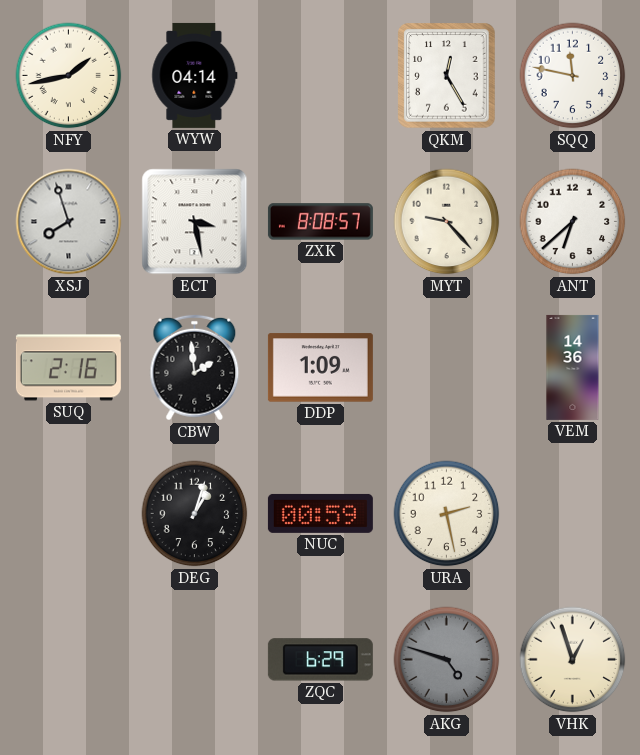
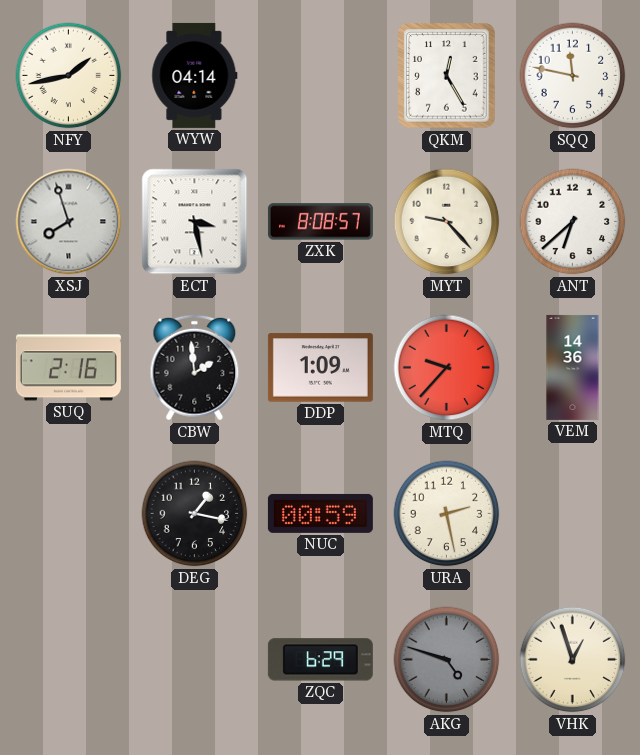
MTQ: none -> 9:37 (447, 368)
DEG: 1:03 -> 1:17 (195, 514)
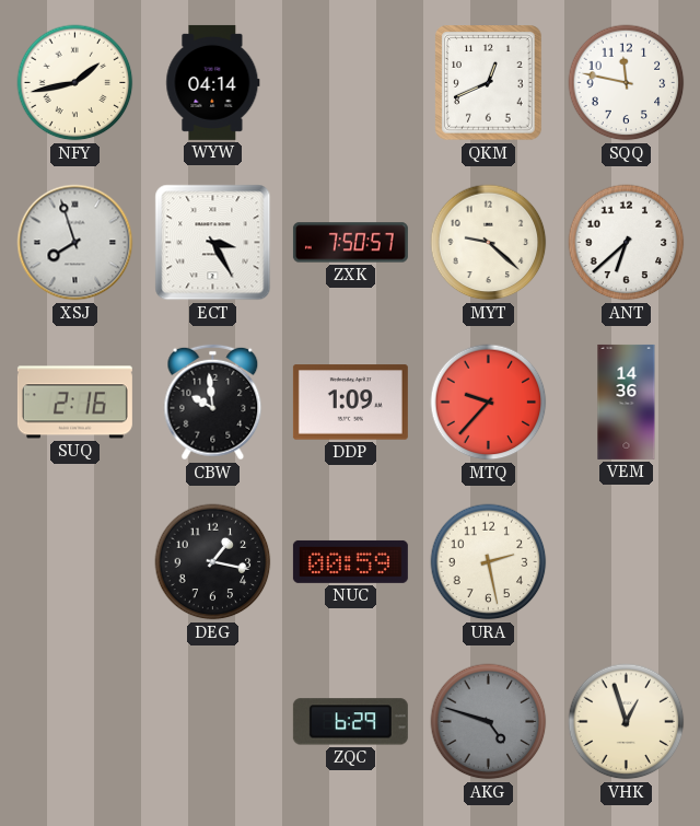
QKM: 12:25 -> 12:41 (489, 83)
ECT: 3:28 -> 3:25 (213, 243)
ZXK: 8:08 -> 7:50 (350, 243)
MYT: 9:23 -> 9:22 (489, 243)
CBW: 1:59 -> 9:59 (213, 403)
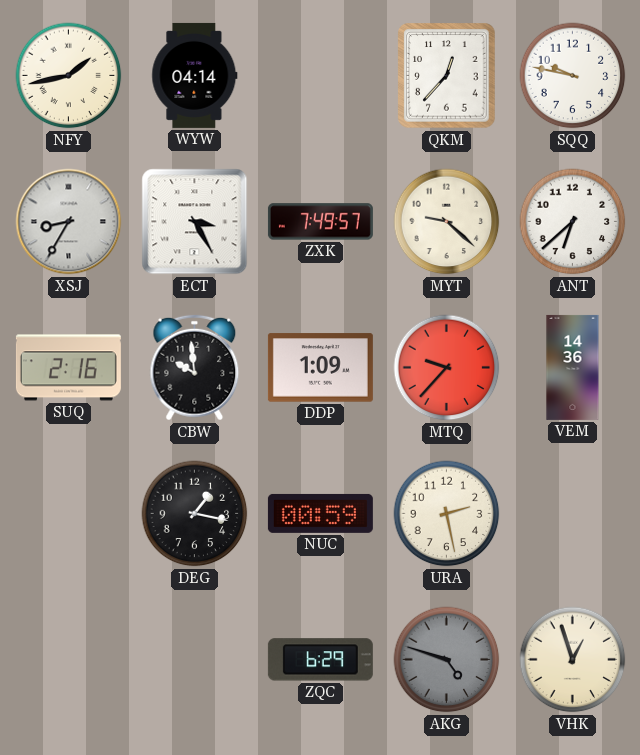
QKM: 12:41 -> 12:37 (447, 76)
SQQ: 11:47 -> 9:47 (573, 76)
XSJ: 7:57 -> 8:35 (69, 222)
ZXK: 7:50 -> 7:49 (320, 222)
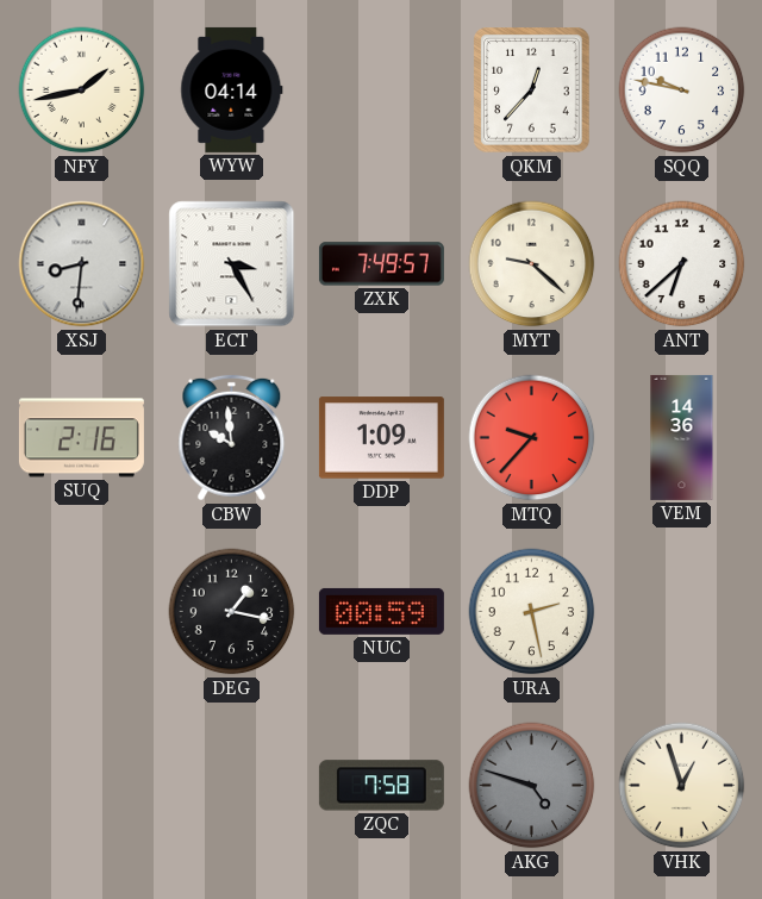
XSJ: 8:35 -> 8:31 (82, 264)
ZQC: 6:29 -> 7:58 (381, 786)
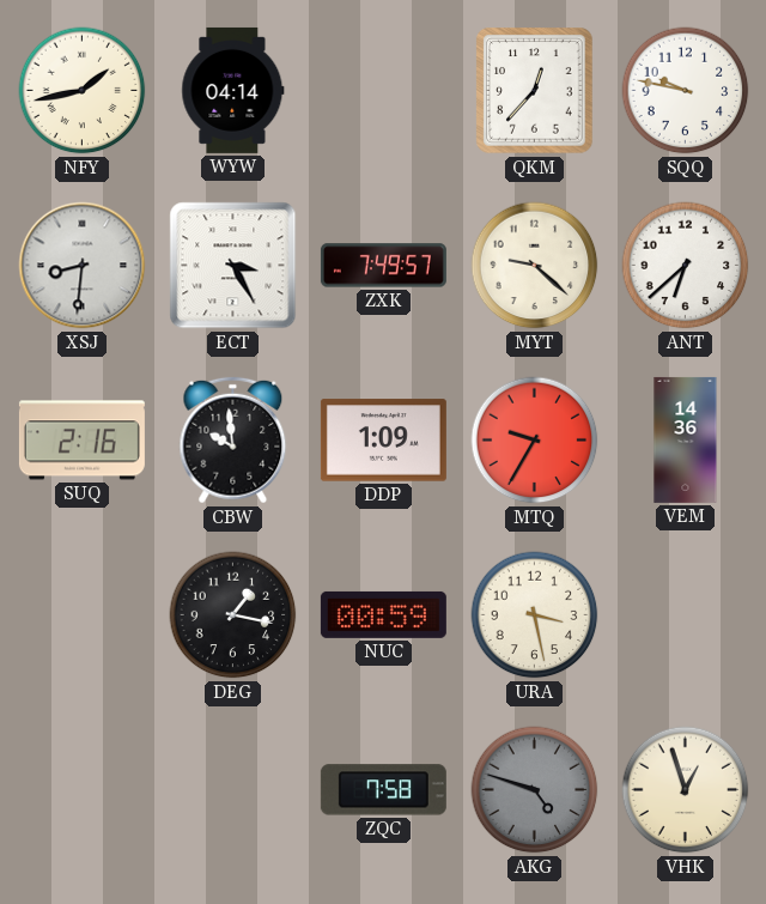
MTQ: 9:37 -> 9:35 (535, 441)
URA: 2:28 -> 3:28 (535, 615)
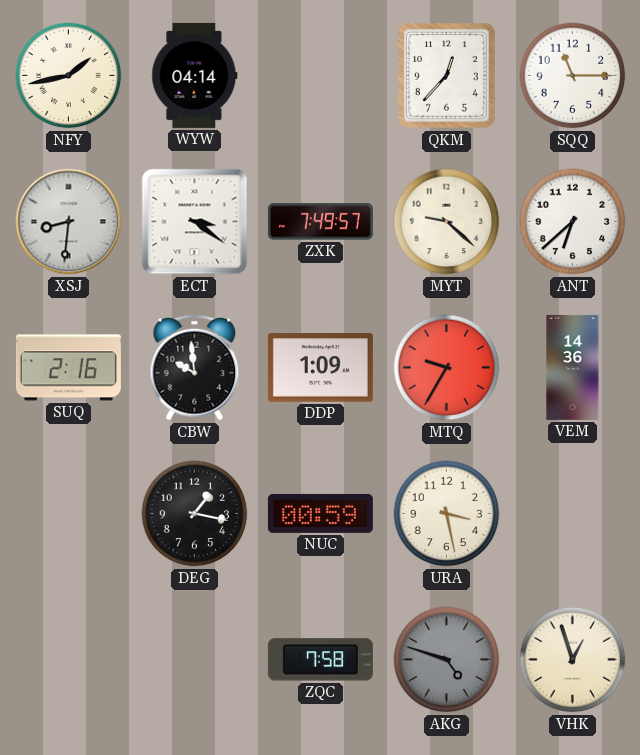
SQQ: 9:47 -> 11:15 (573, 76)
ECT: 3:25 -> 3:21 (195, 222)
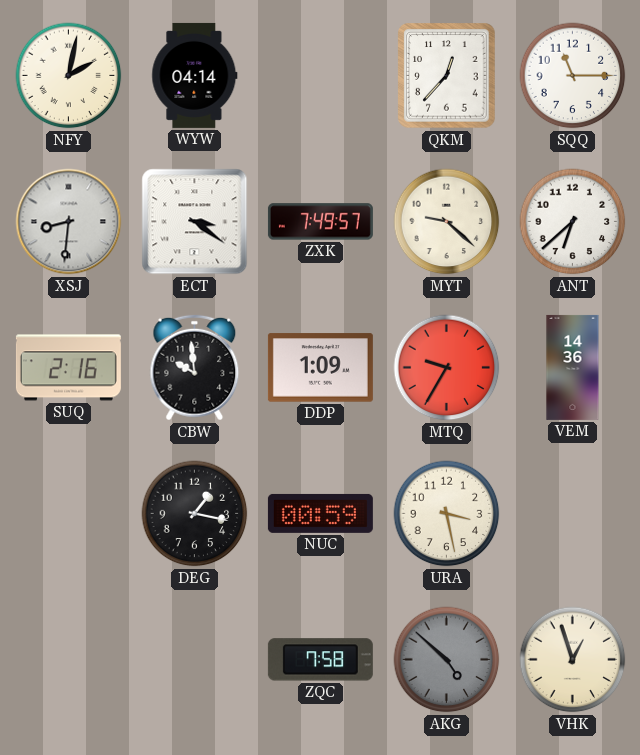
NFY: 1:43 -> 2:02 (69, 76)
AKG: 4:48 -> 4:52 (447, 660)
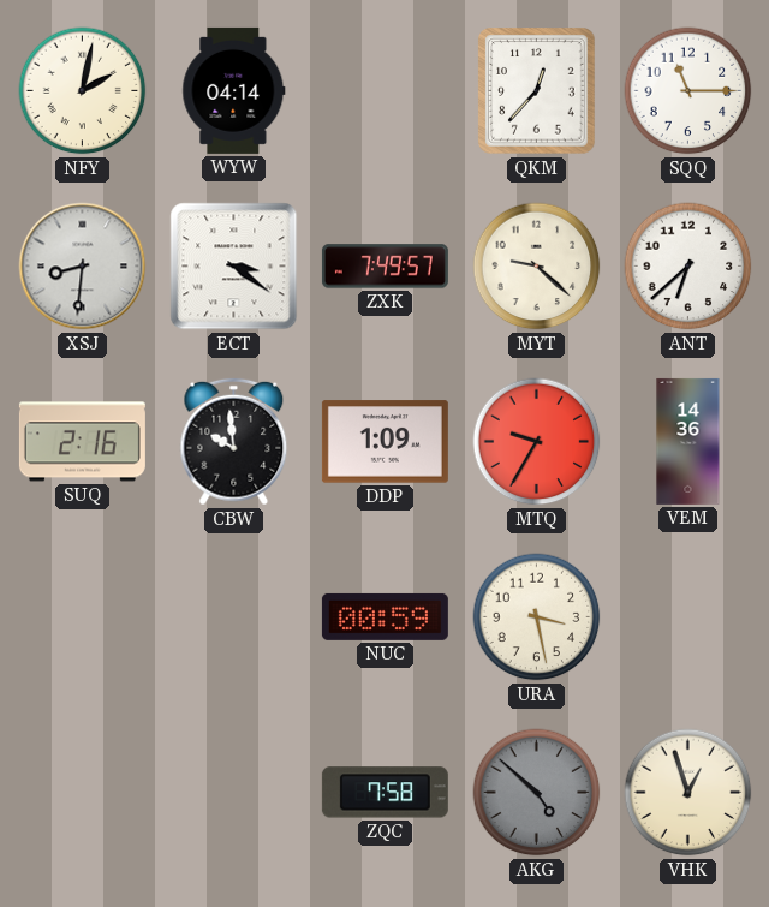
DEG: 1:17 -> none (195, 514)
